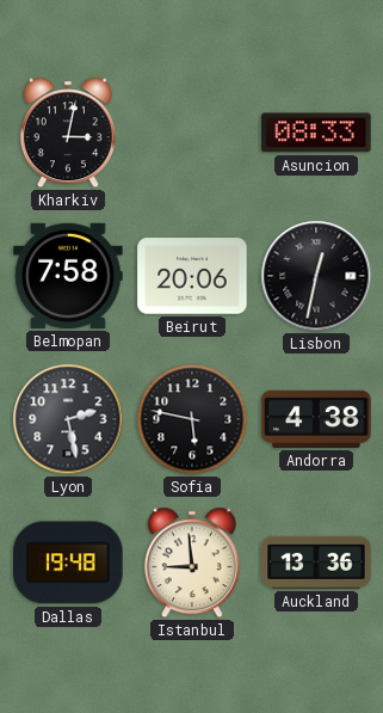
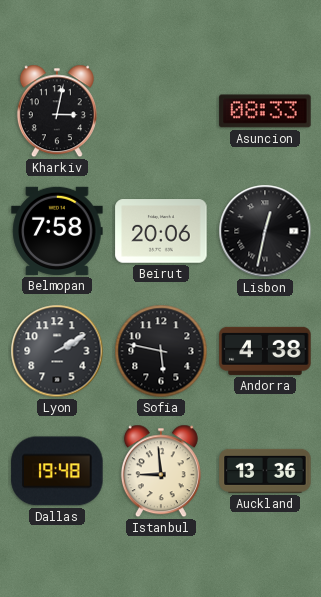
Lyon: 2:28 -> 2:10 (57, 351)
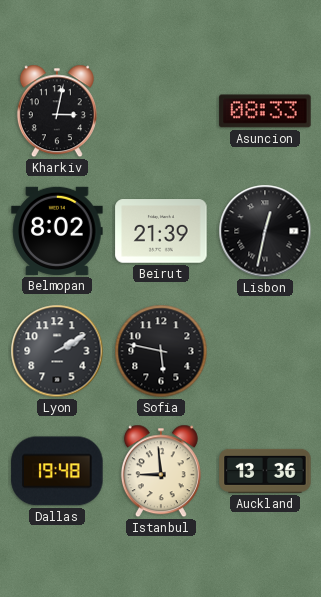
Belmopan: 7:58 -> 8:02 (57, 231)
Beirut: 20:06 -> 21:39 (161, 231)
Andorra: 4:38 -> none (265, 351)
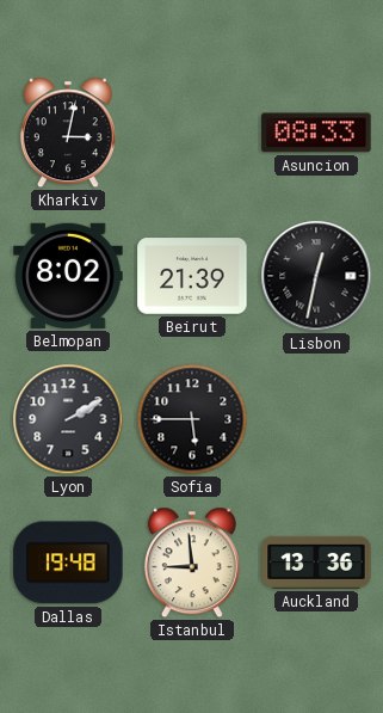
Sofia: 5:47 -> 5:45 (192, 419)
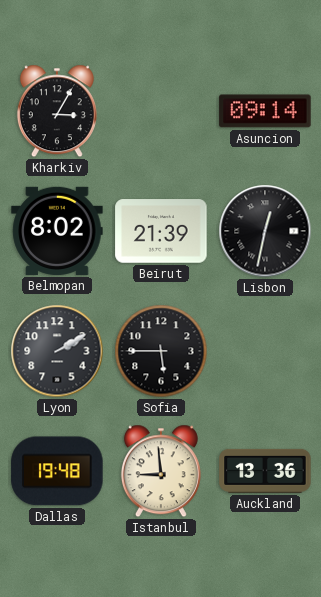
Kharkiv: 3:02 -> 3:05 (57, 111)
Asuncion: 08:33 -> 09:14 (265, 111)
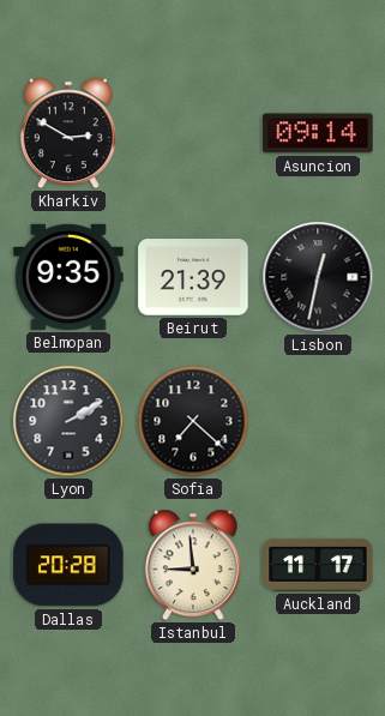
Kharkiv: 3:05 -> 2:50 (68, 133)
Belmopan: 8:02 -> 9:35 (68, 277)
Sofia: 5:45 -> 7:22 (193, 421)
Dallas: 19:48 -> 20:28 (68, 565)
Auckland: 13:36 -> 11:17 (318, 565)
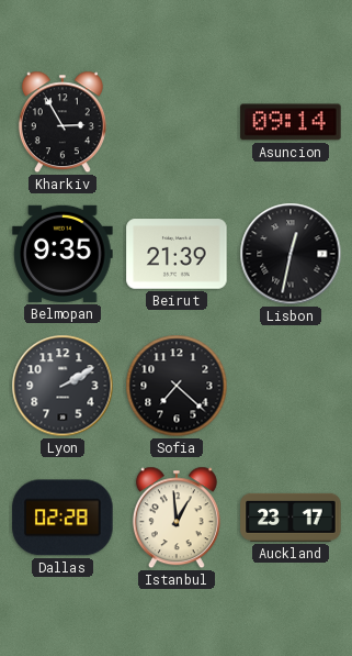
Kharkiv: 2:50 -> 2:55 (63, 122)
Dallas: 20:28 -> 02:28 (63, 518)
Istanbul: 8:59 -> 12:59 (177, 518)
Auckland: 11:17 -> 23:17 (291, 518)
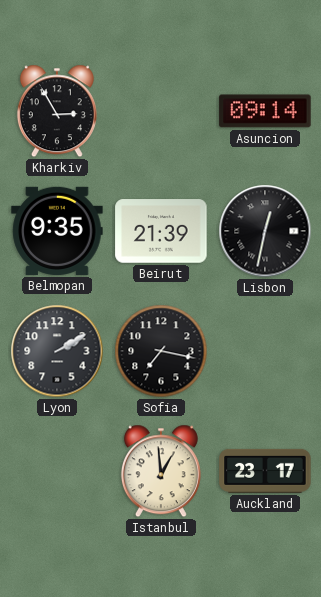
Sofia: 7:22 -> 7:17 (161, 351)
Dallas: 02:28 -> none (63, 518)
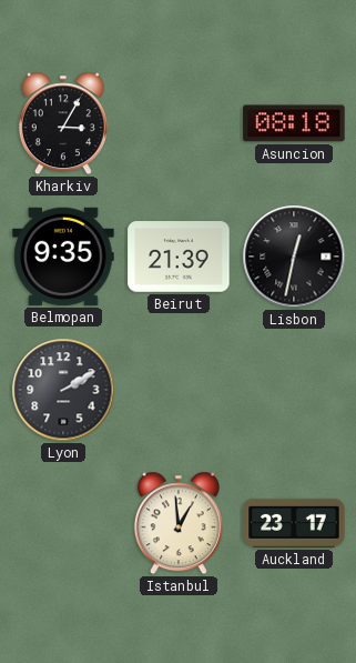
Kharkiv: 2:55 -> 3:05 (63, 123)
Asuncion: 09:14 -> 08:18 (294, 123)
Sofia: 7:17 -> none (161, 351)
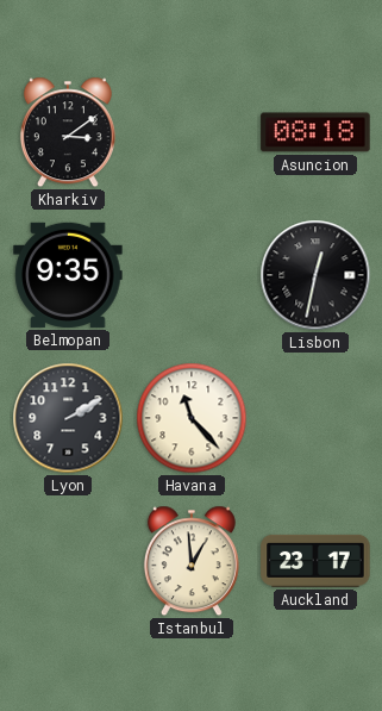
Kharkiv: 3:05 -> 3:09 (68, 132)
Beirut: 21:39 -> none (179, 257)
Havana: none -> 11:23 (192, 418)
